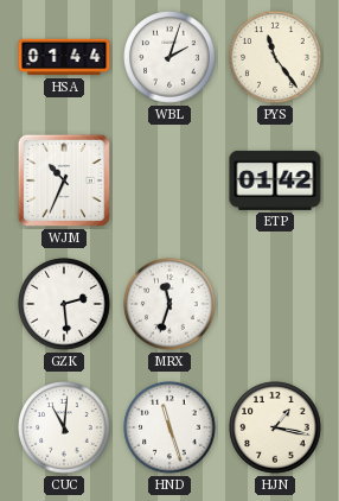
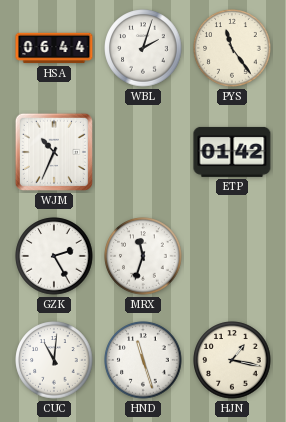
HSA: 01:44 -> 06:44 (54, 48)
GZK: 2:29 -> 2:25 (54, 256)
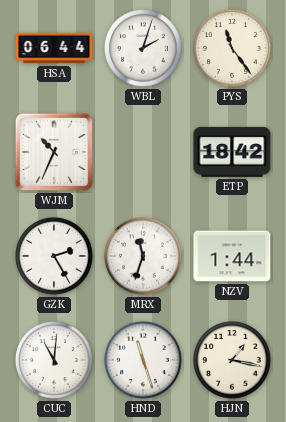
ETP: 01:42 -> 18:42 (232, 152)
NZV: none -> 1:44 (232, 256)
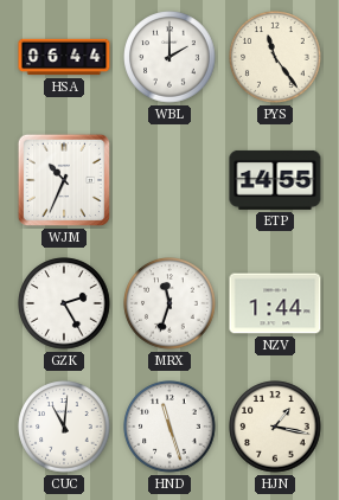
WBL: 2:03 -> 2:00 (170, 57)
ETP: 18:42 -> 14:55 (275, 180)
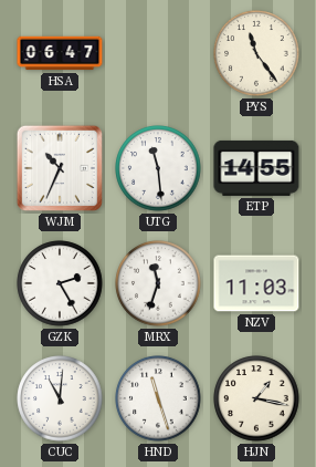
HSA: 06:44 -> 06:47 (60, 53)
WBL: 2:00 -> none (170, 57)
UTG: none -> 11:29 (158, 168)
NZV: 1:44 -> 11:03 (256, 283)
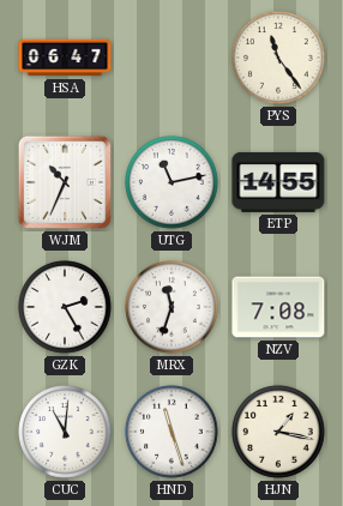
UTG: 11:29 -> 11:13 (171, 182)
NZV: 11:03 -> 7:08 (278, 307)
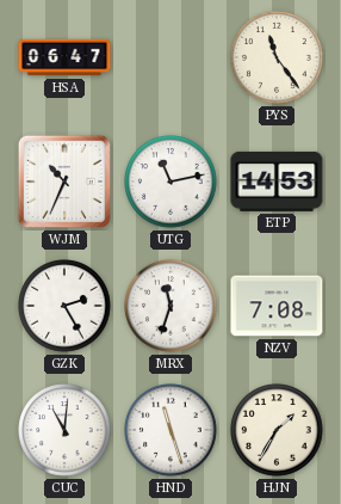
ETP: 14:55 -> 14:53 (277, 182)
HJN: 1:17 -> 1:35 (277, 430)
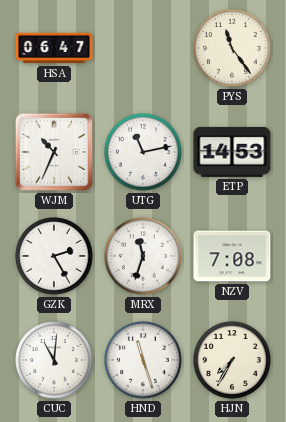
HJN: 1:35 -> 7:35 (232, 360)
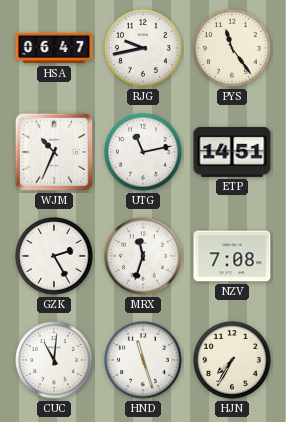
RJG: none -> 9:43 (143, 48)
ETP: 14:53 -> 14:51 (232, 152)
